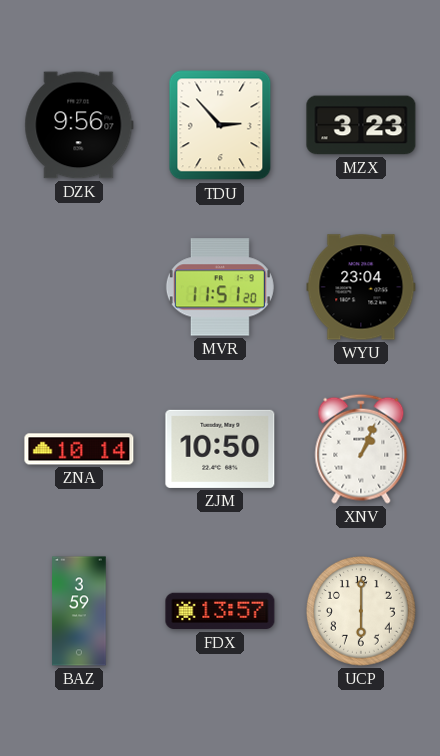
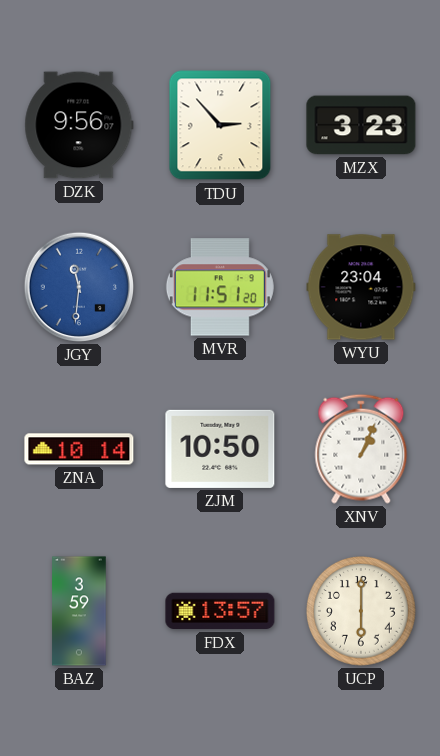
JGY: none -> 11:31 (79, 287)
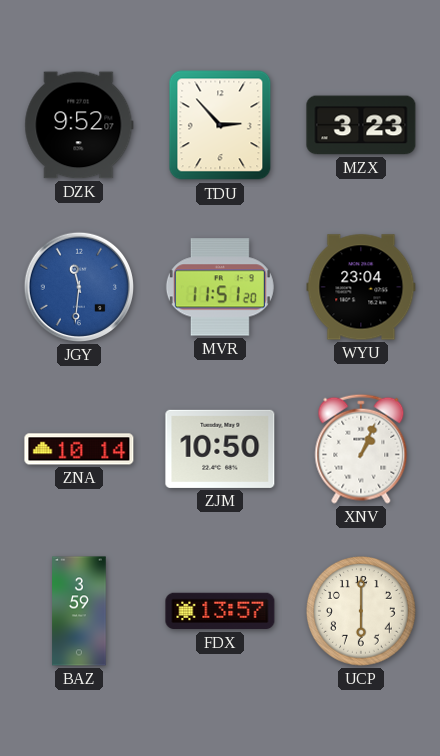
DZK: 9:56 -> 9:52 (79, 125)
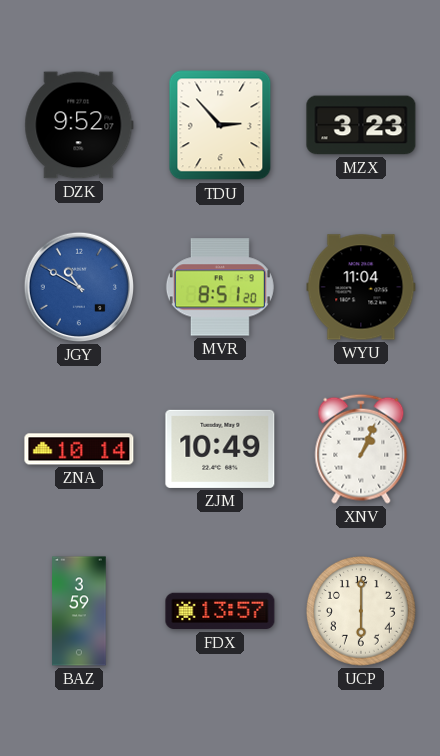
JGY: 11:31 -> 10:50 (79, 287)
MVR: 11:51 -> 8:51 (220, 287)
WYU: 23:04 -> 11:04 (361, 287)
ZJM: 10:50 -> 10:49 (220, 449)
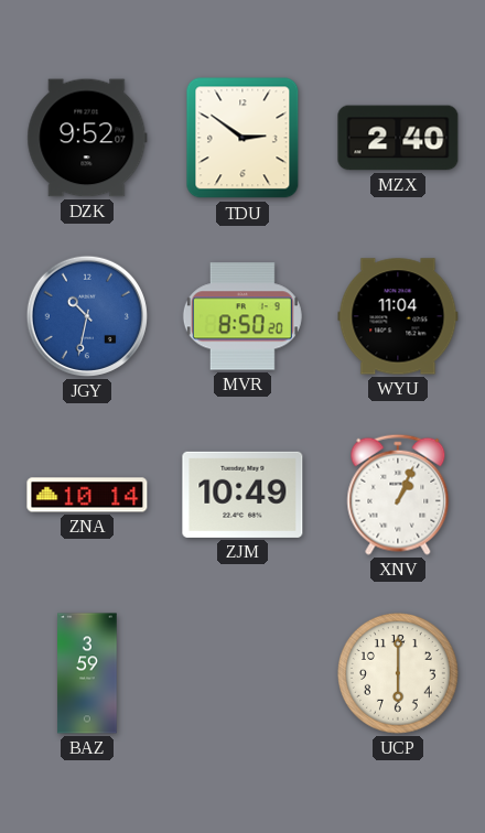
TDU: 2:53 -> 2:51 (242, 138)
MZX: 3:23 -> 2:40 (398, 138)
JGY: 10:50 -> 10:32 (87, 316)
MVR: 8:51 -> 8:50 (242, 316)
FDX: 13:57 -> none (220, 611)
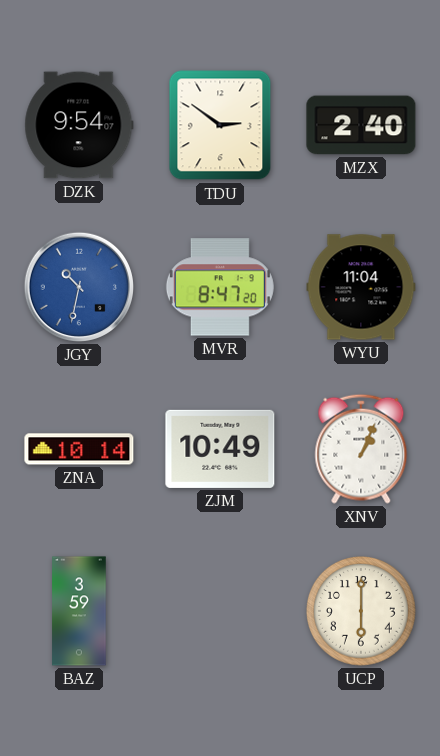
DZK: 9:52 -> 9:54 (79, 125)
MVR: 8:50 -> 8:47 (220, 287)
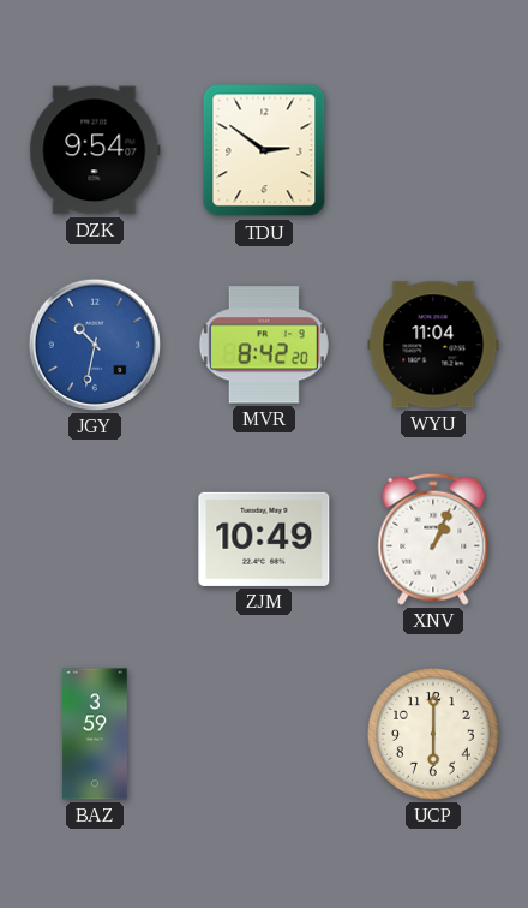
MZX: 2:40 -> none (361, 125)
MVR: 8:47 -> 8:42 (264, 345)
ZNA: 10:14 -> none (79, 449)
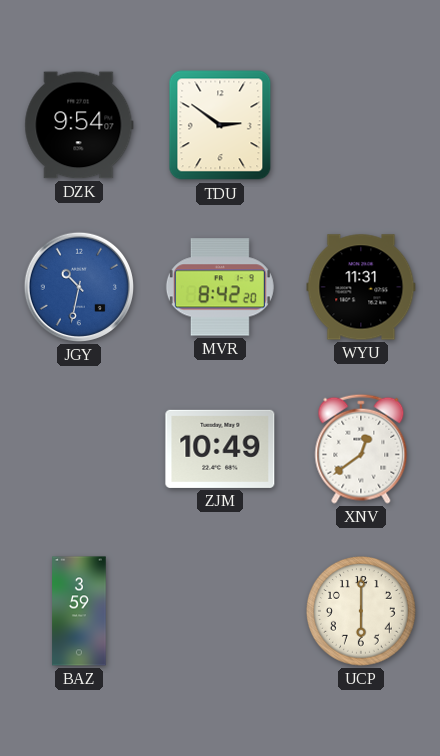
WYU: 11:04 -> 11:31 (361, 287)
XNV: 1:04 -> 12:39 (361, 449)
